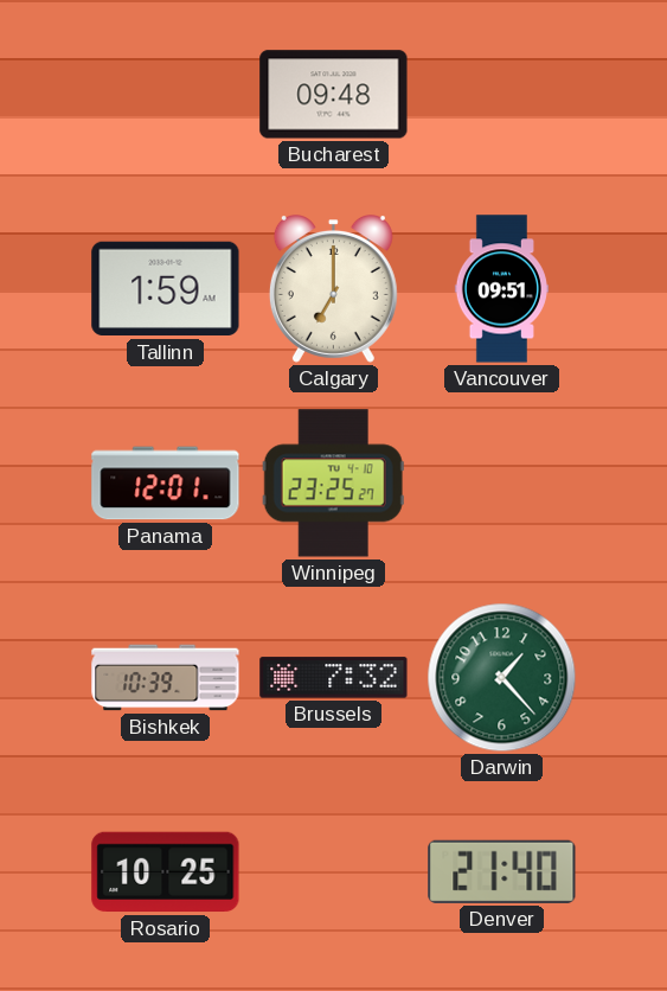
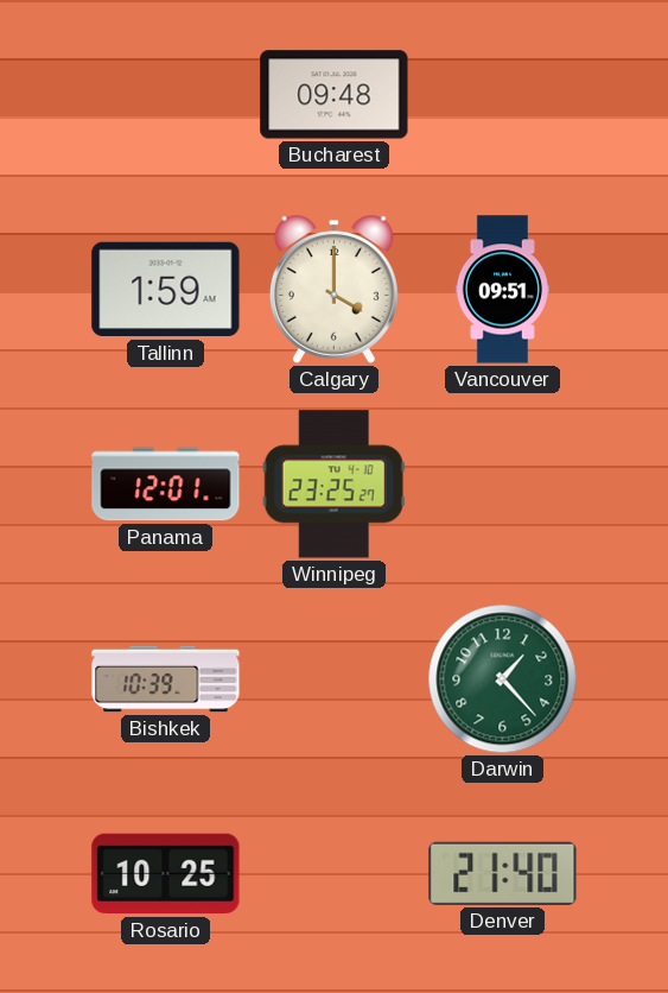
Calgary: 7:00 -> 4:00 (333, 290)
Brussels: 7:32 -> none (334, 678)
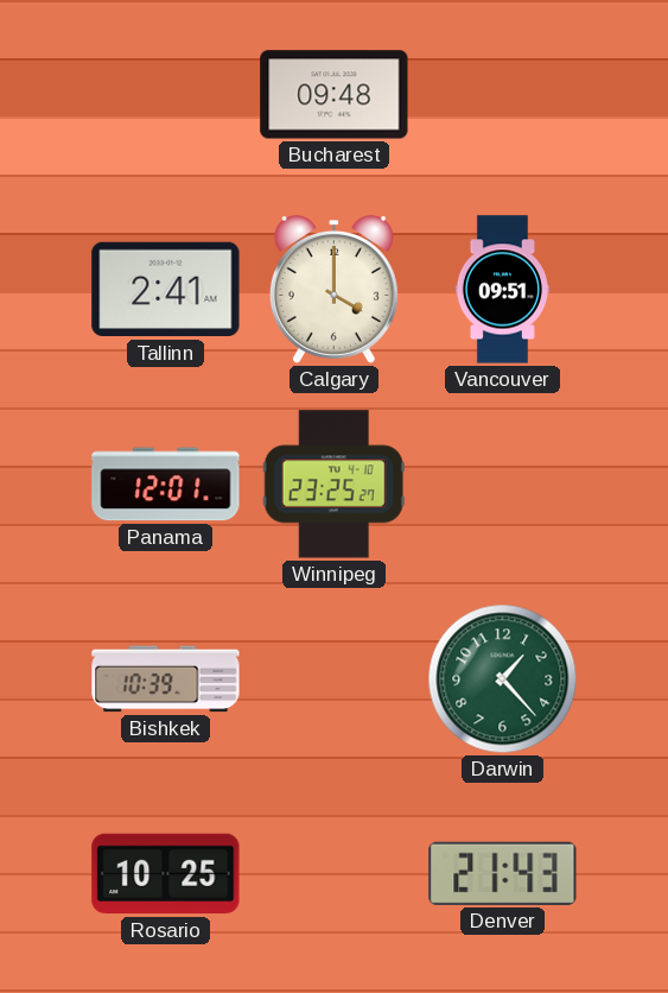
Tallinn: 1:59 -> 2:41 (166, 290)
Denver: 21:40 -> 21:43 (503, 873)
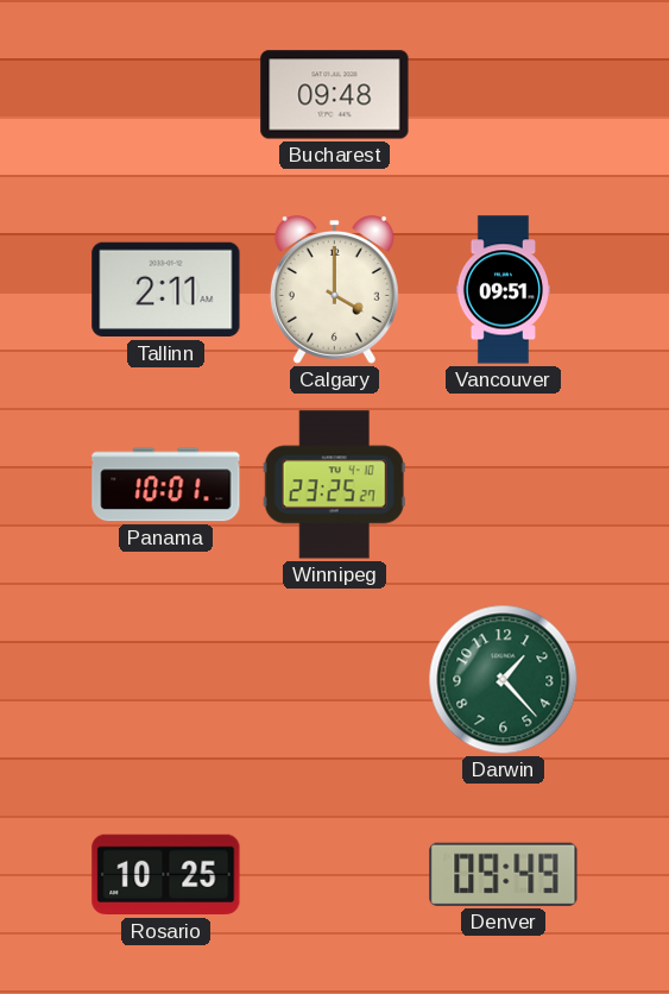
Tallinn: 2:41 -> 2:11 (166, 290)
Panama: 12:01 -> 10:01 (166, 485)
Bishkek: 10:39 -> none (166, 679)
Denver: 21:43 -> 09:49 (504, 874)
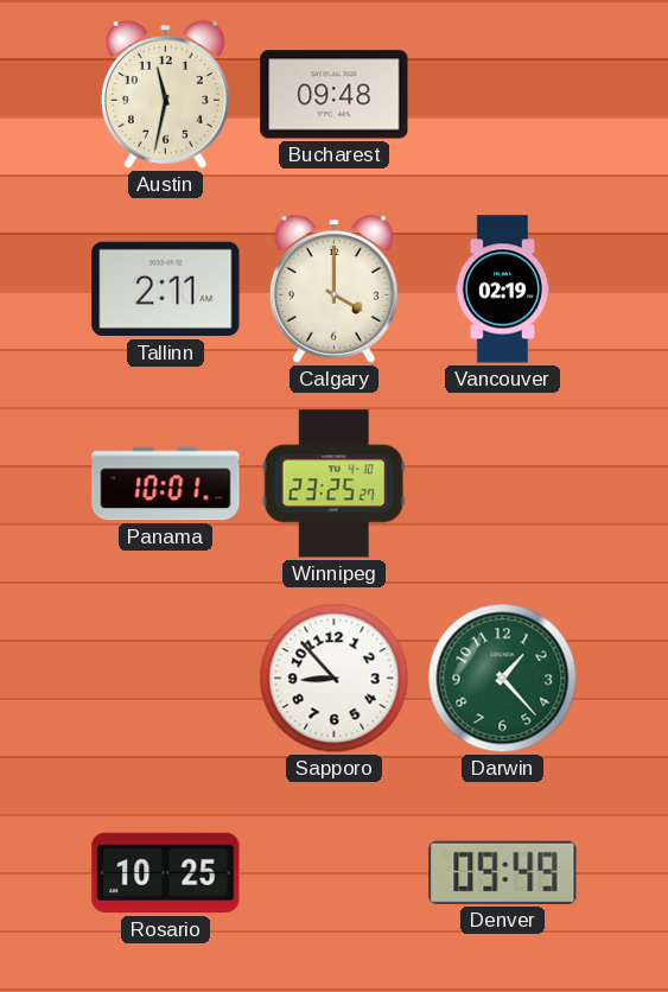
Austin: none -> 11:32 (165, 95)
Vancouver: 09:51 -> 02:19 (502, 290)
Sapporo: none -> 8:53 (335, 679)
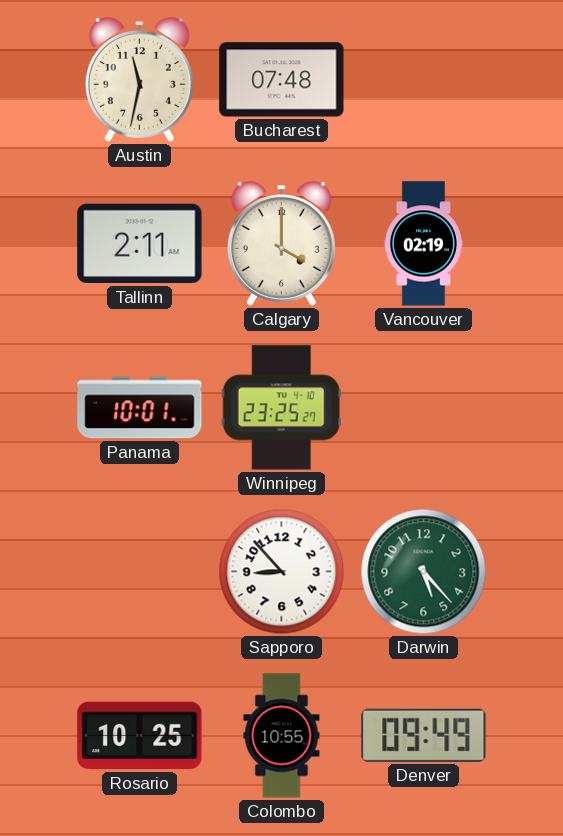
Bucharest: 09:48 -> 07:48 (282, 80)
Darwin: 1:23 -> 5:23 (424, 572)
Colombo: none -> 10:55 (282, 736)
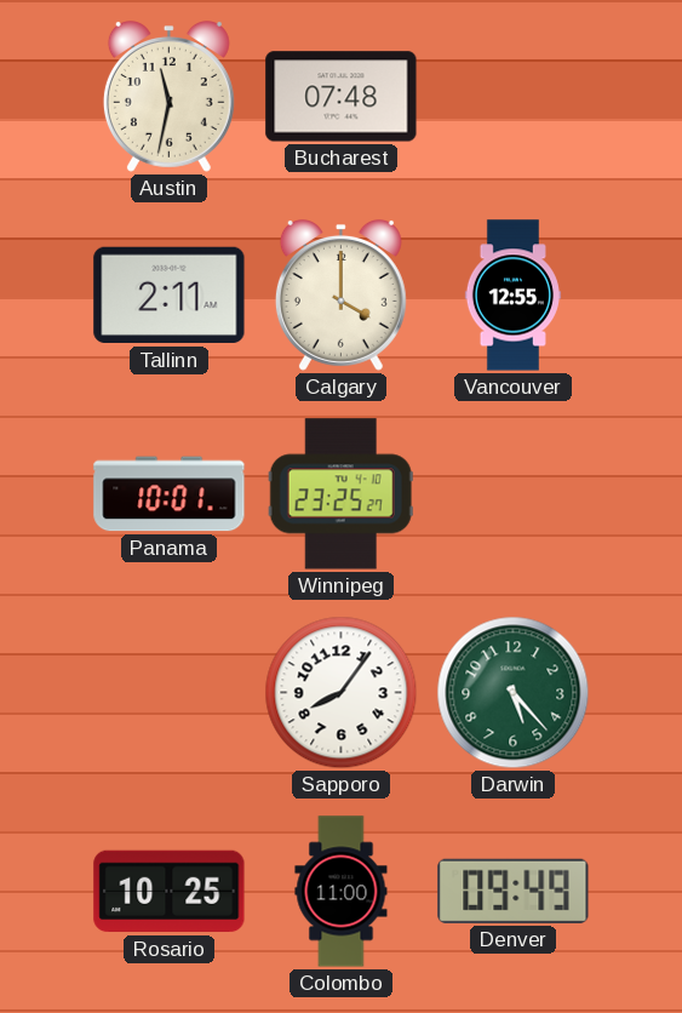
Vancouver: 02:19 -> 12:55 (512, 296)
Sapporo: 8:53 -> 8:06 (342, 693)
Colombo: 10:55 -> 11:00 (342, 892)
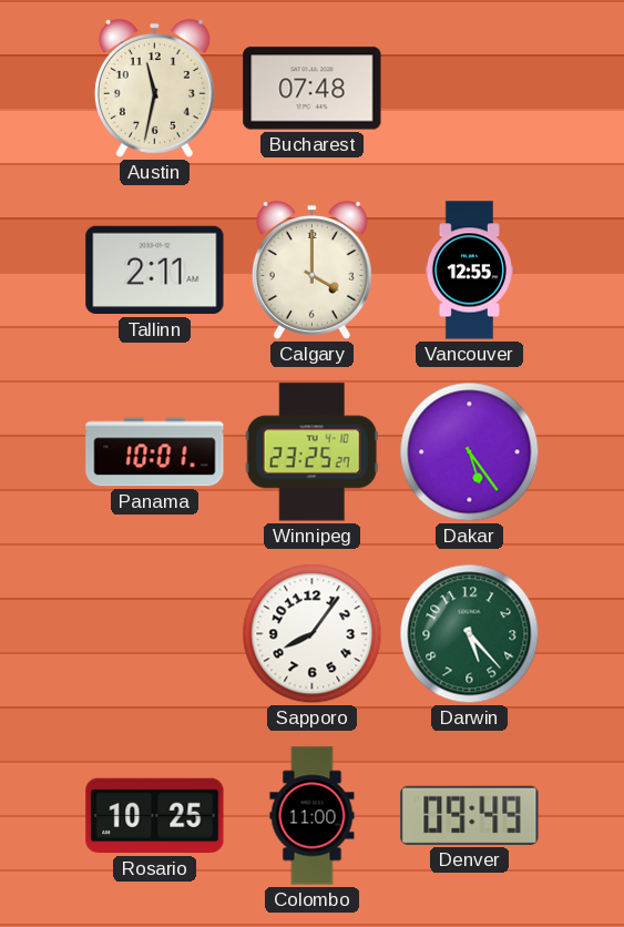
Dakar: none -> 5:24 (470, 452)
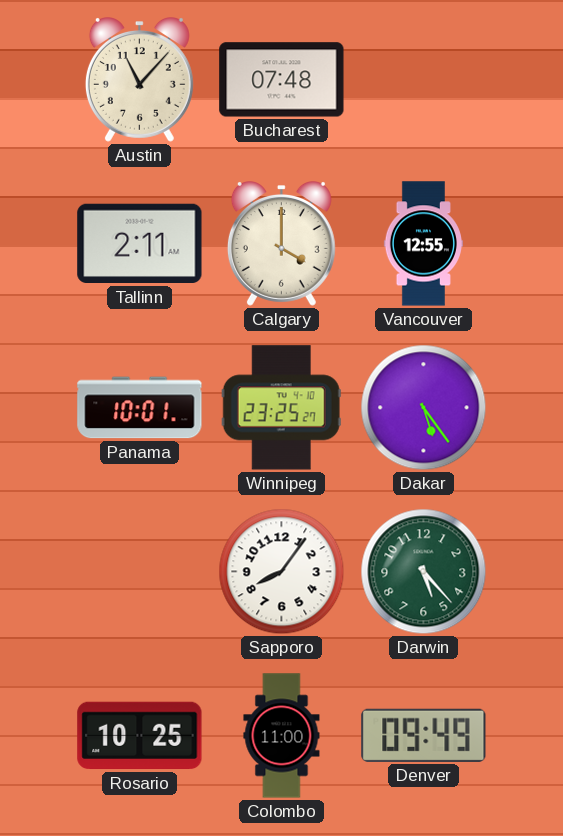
Austin: 11:32 -> 11:07 (139, 80)
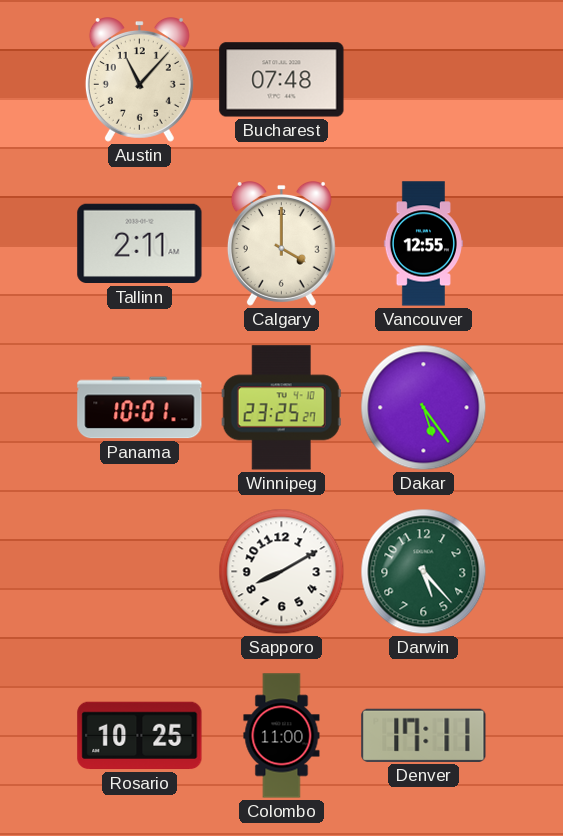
Sapporo: 8:06 -> 8:10 (282, 572)
Denver: 09:49 -> 17:11 (424, 735)
